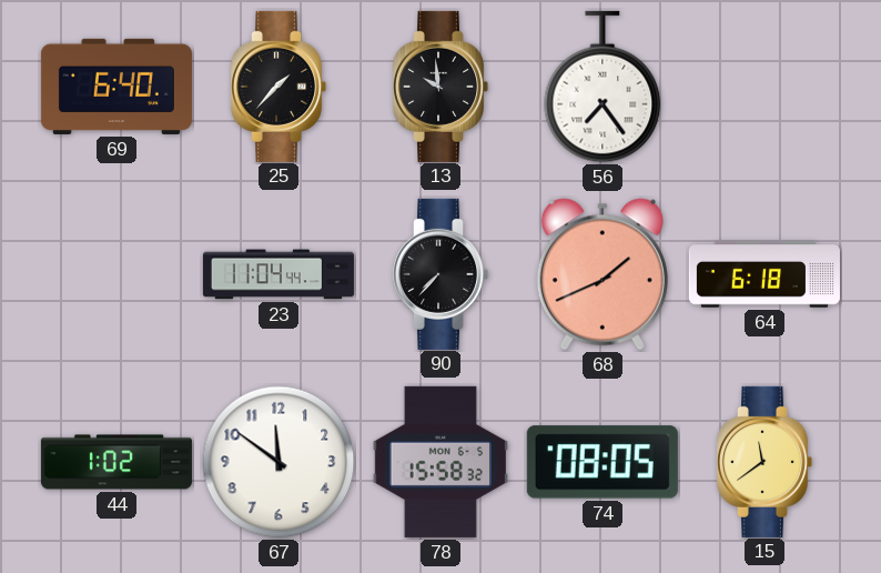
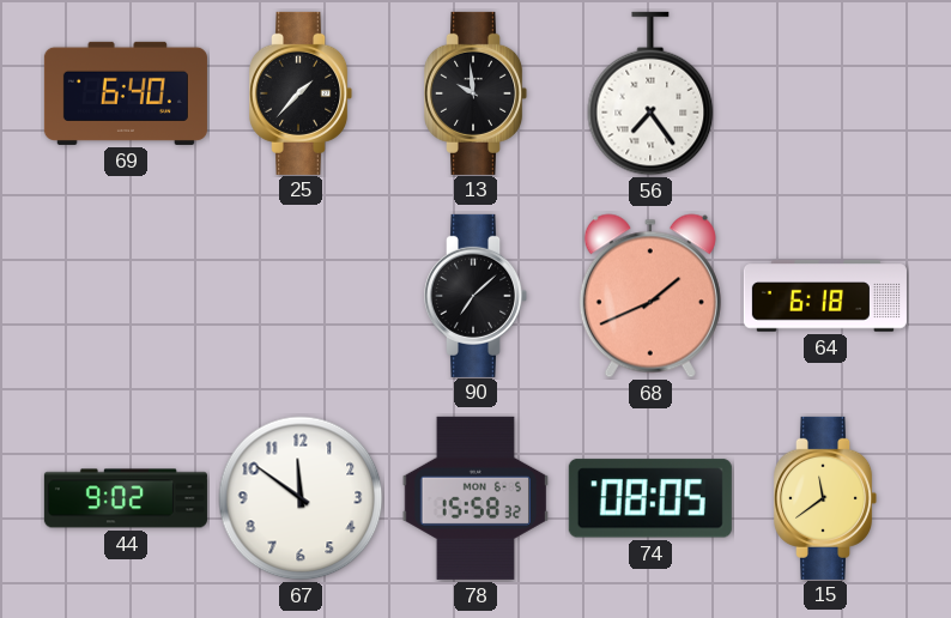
23: 11:04 -> none (279, 274)
90: 7:37 -> 7:08 (477, 296)
44: 1:02 -> 9:02 (126, 498)
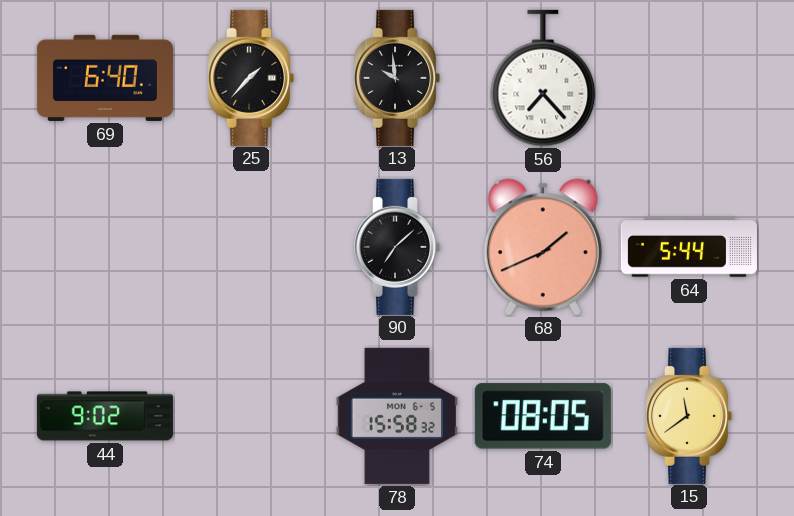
56: 7:24 -> 7:23 (543, 78)
64: 6:18 -> 5:44 (689, 247)
67: 11:51 -> none (301, 498)
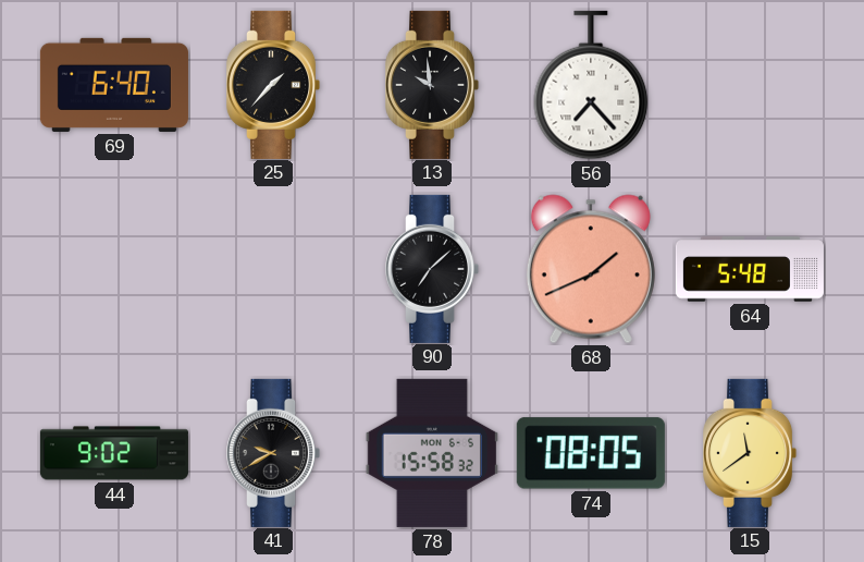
64: 5:44 -> 5:48 (750, 269)
41: none -> 9:40 (274, 453)
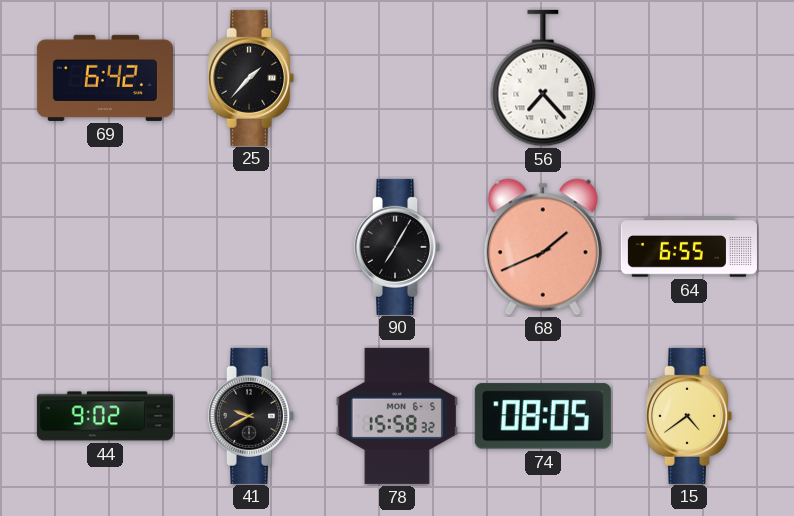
69: 6:40 -> 6:42 (105, 78)
13: 9:59 -> none (433, 85)
90: 7:08 -> 7:05 (398, 247)
64: 5:48 -> 6:55 (689, 247)
15: 11:39 -> 4:39 (690, 416)
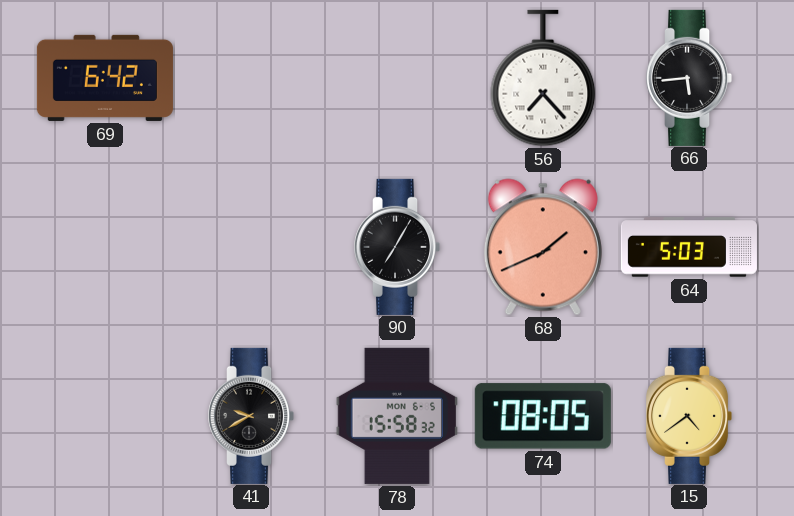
25: 1:37 -> none (252, 78)
66: none -> 5:44 (690, 78)
64: 6:55 -> 5:03 (689, 247)
44: 9:02 -> none (105, 416)
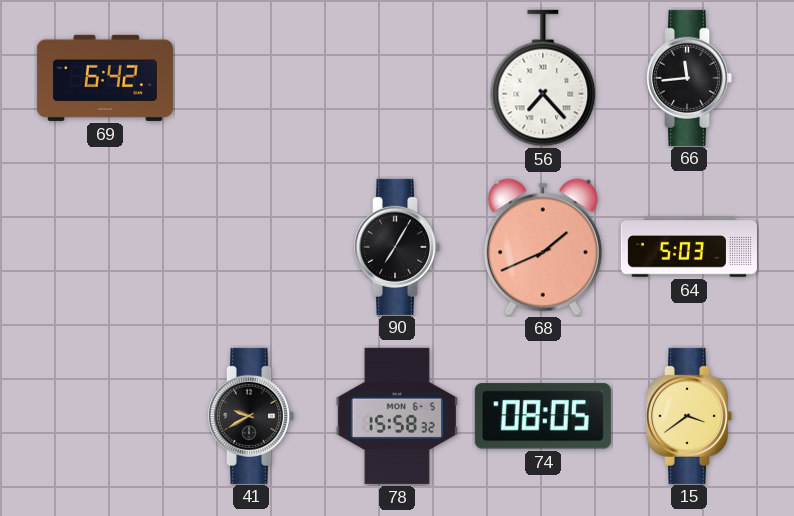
66: 5:44 -> 11:44 (690, 78)
15: 4:39 -> 3:39 (690, 416)
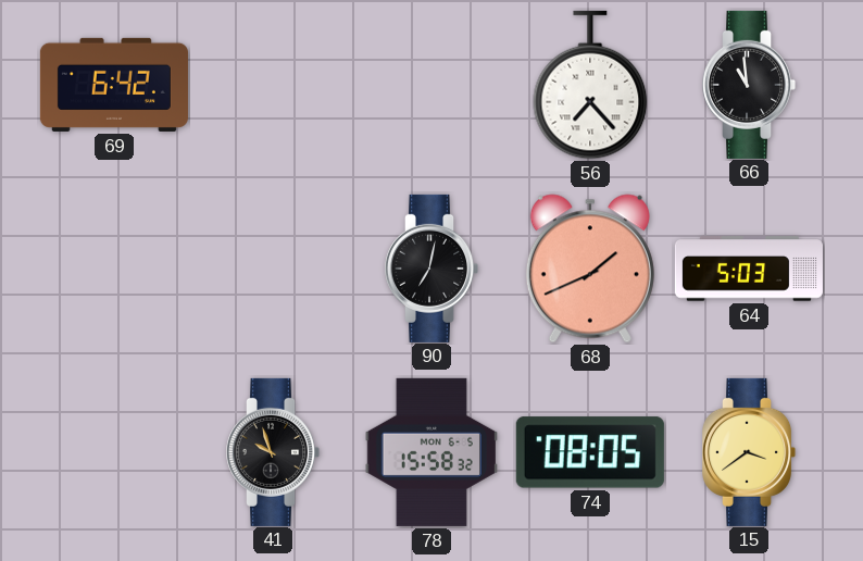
66: 11:44 -> 10:59 (750, 85)
90: 7:05 -> 7:02 (433, 269)
41: 9:40 -> 9:57 (274, 452)
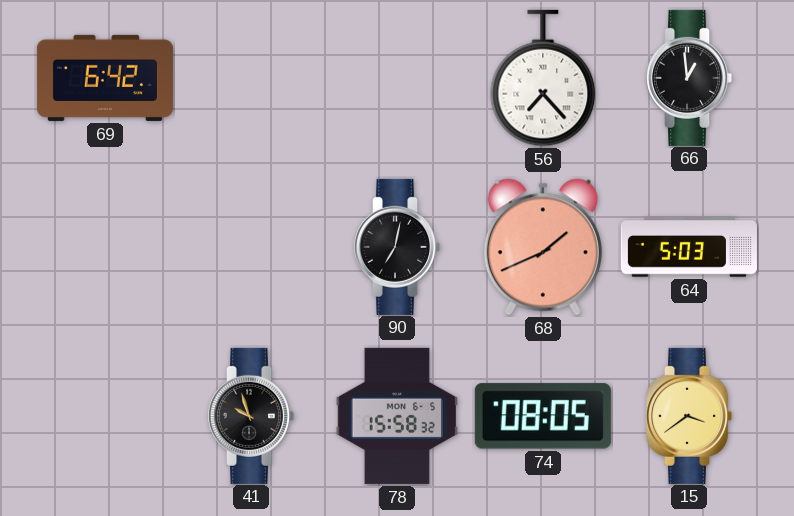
66: 10:59 -> 12:59 (690, 78)
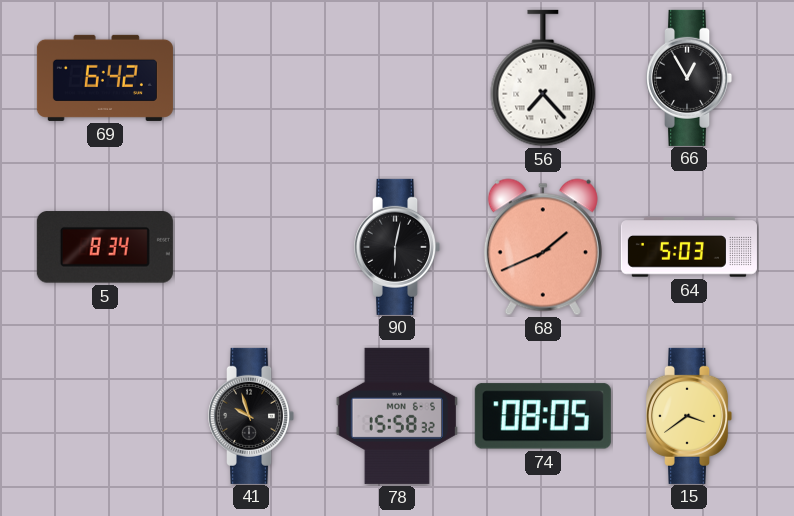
66: 12:59 -> 12:55 (690, 78)
5: none -> 8:34 (105, 247)
90: 7:02 -> 6:02 (398, 247)
